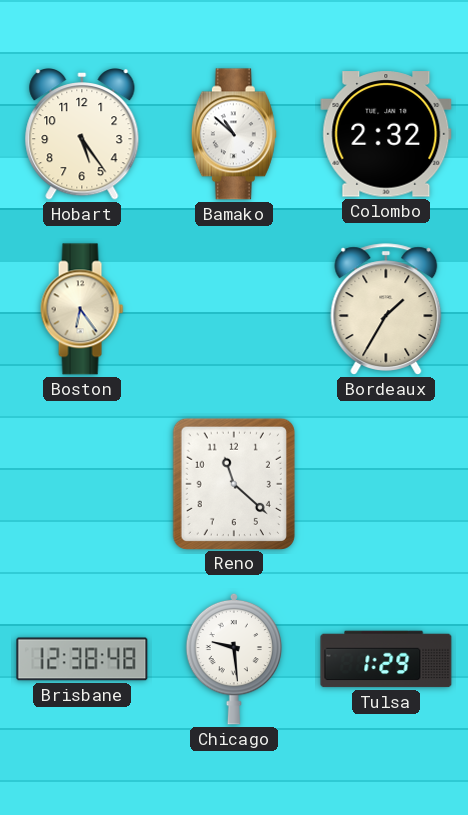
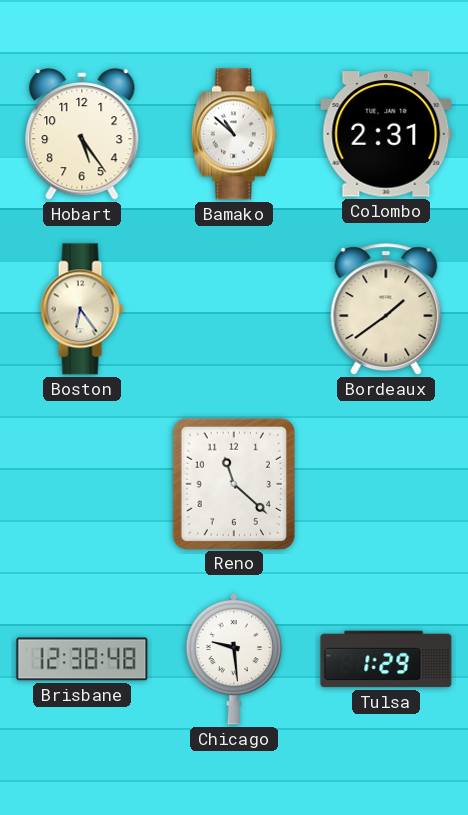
Colombo: 2:32 -> 2:31 (386, 134)
Bordeaux: 1:35 -> 1:39 (386, 309)
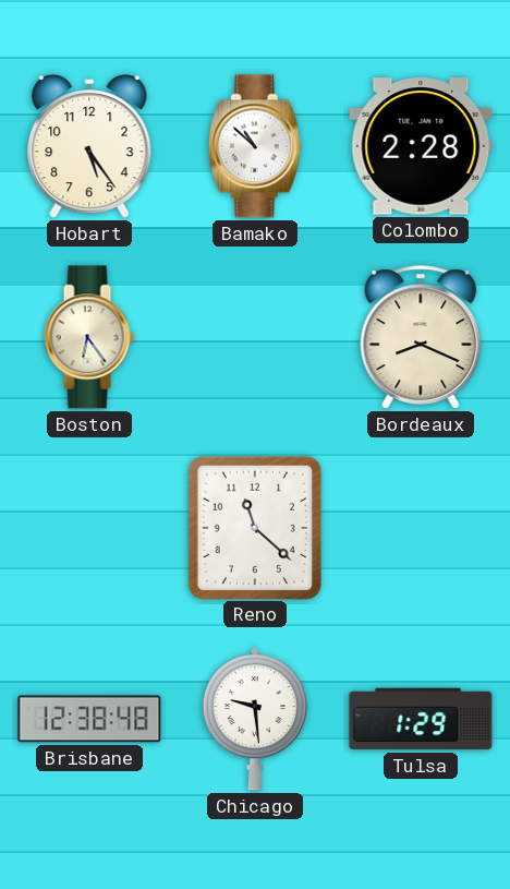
Colombo: 2:31 -> 2:28 (421, 146)
Bordeaux: 1:39 -> 8:19 (421, 337)
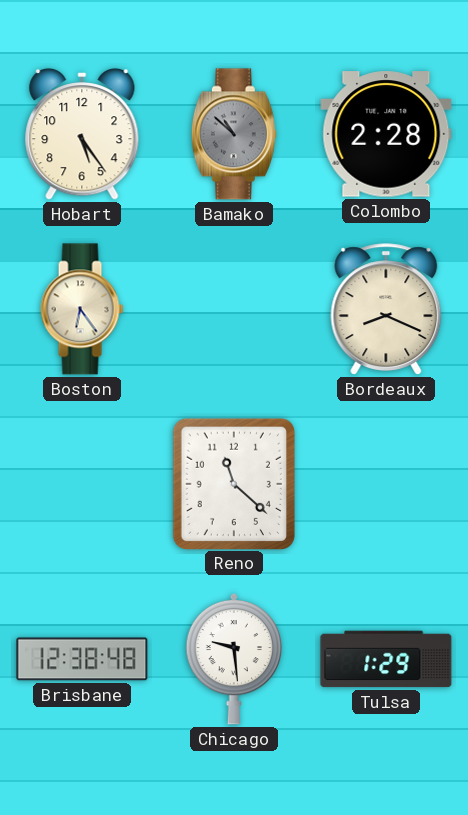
Bamako dial: white -> grey (234, 134)
